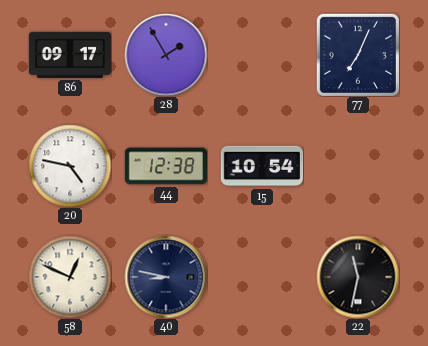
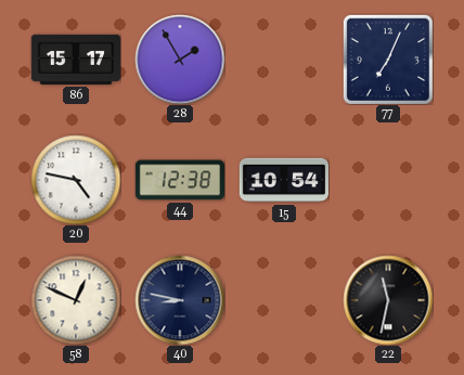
86: 09:17 -> 15:17 (75, 60)
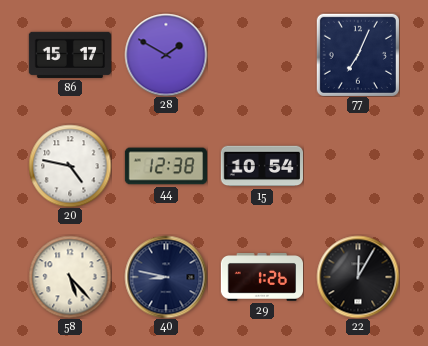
28: 1:55 -> 1:50 (166, 55)
58: 12:49 -> 5:23 (70, 277)
29: none -> 1:26 (261, 278)
22: 11:32 -> 12:05 (358, 277)
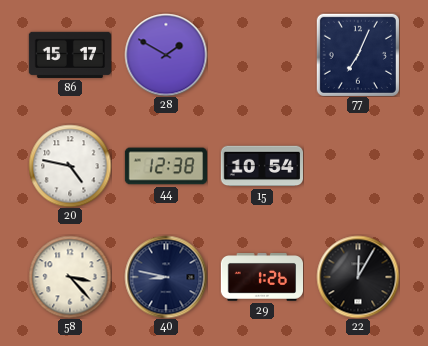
58: 5:23 -> 3:23 (70, 277)
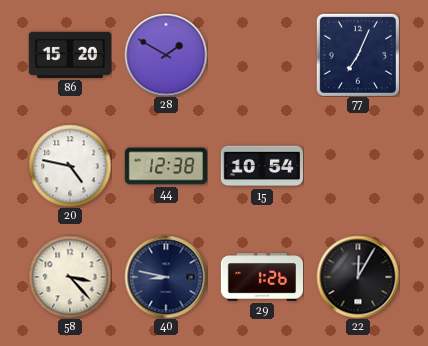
86: 15:17 -> 15:20 (69, 55)
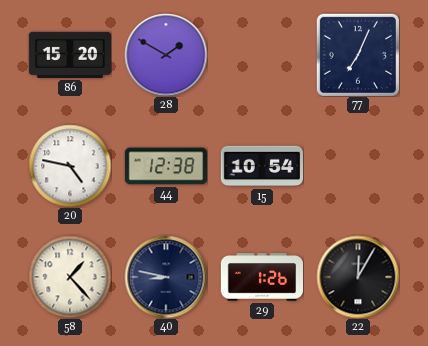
58: 3:23 -> 1:23 (70, 277)
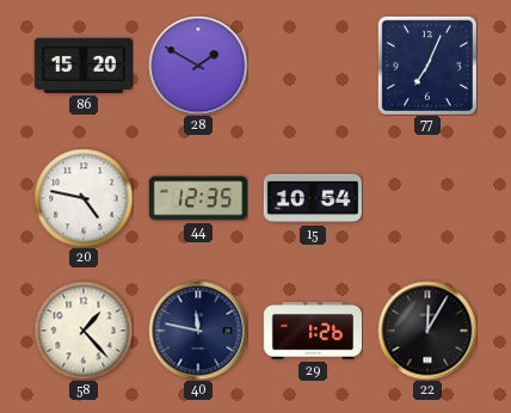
44: 12:38 -> 12:35 (197, 198)
40: 8:47 -> 11:47 (198, 331)
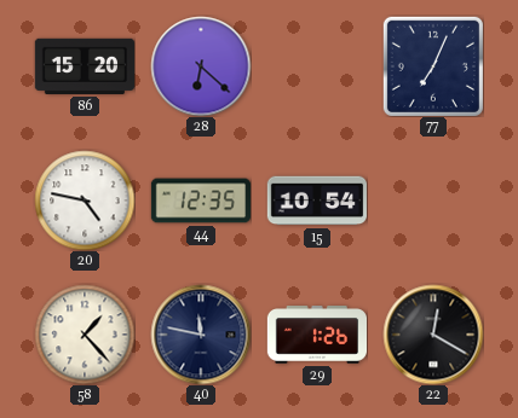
28: 1:50 -> 6:22 (201, 66)
22: 12:05 -> 12:20 (433, 335)
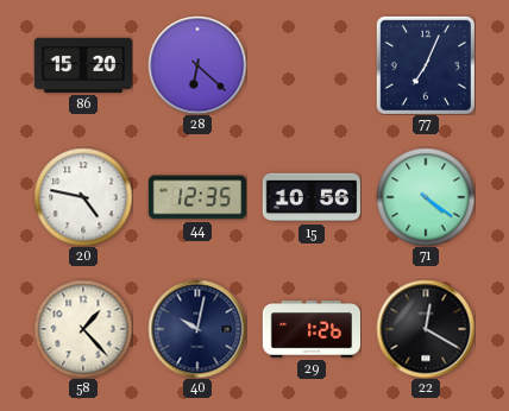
15: 10:54 -> 10:56 (310, 197)
71: none -> 4:21 (426, 197)
40: 11:47 -> 10:02 (197, 329)
